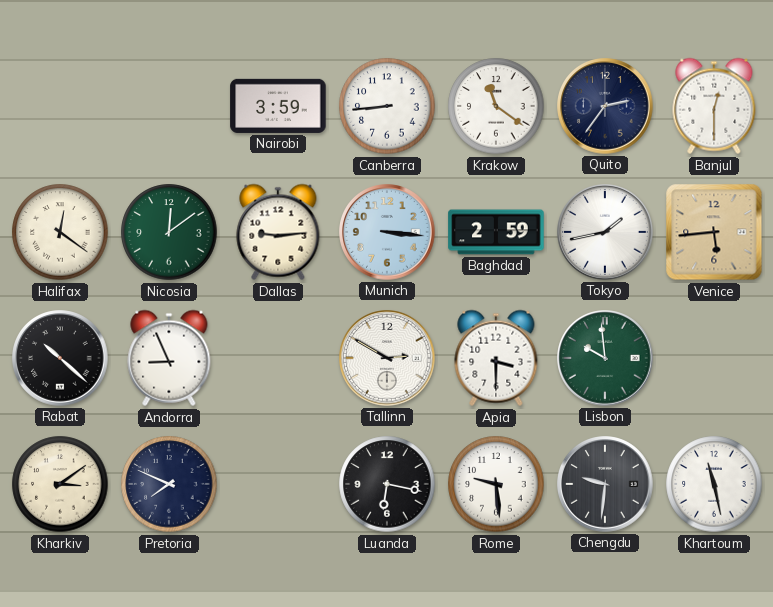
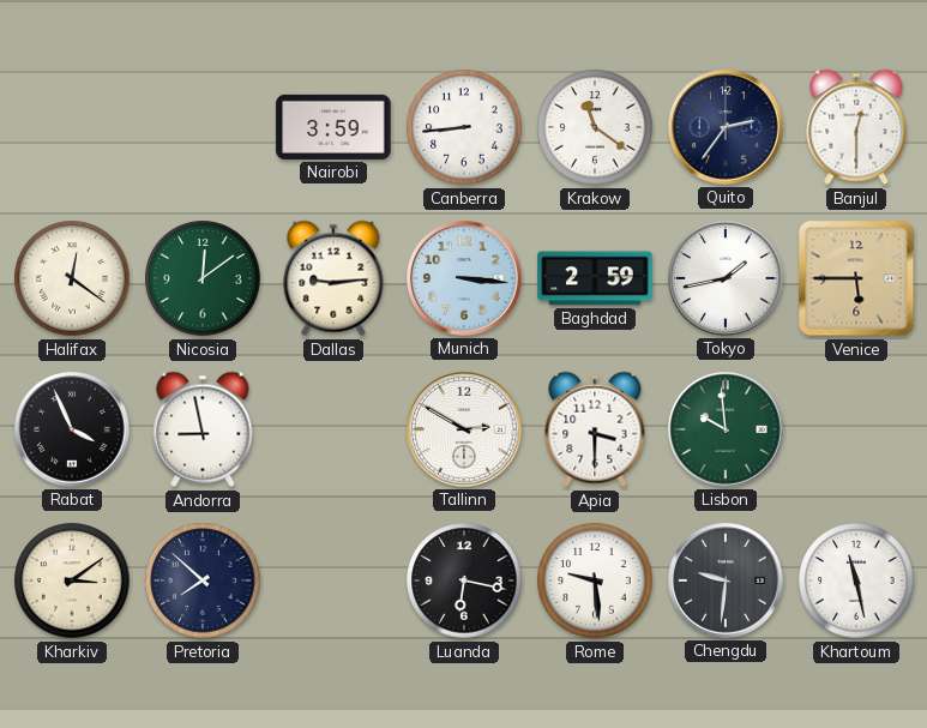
Venice: 5:44 -> 5:45 (856, 278)
Rabat: 10:22 -> 3:56 (72, 429)
Andorra: 8:56 -> 8:58 (203, 429)
Pretoria: 7:49 -> 7:52 (203, 580)
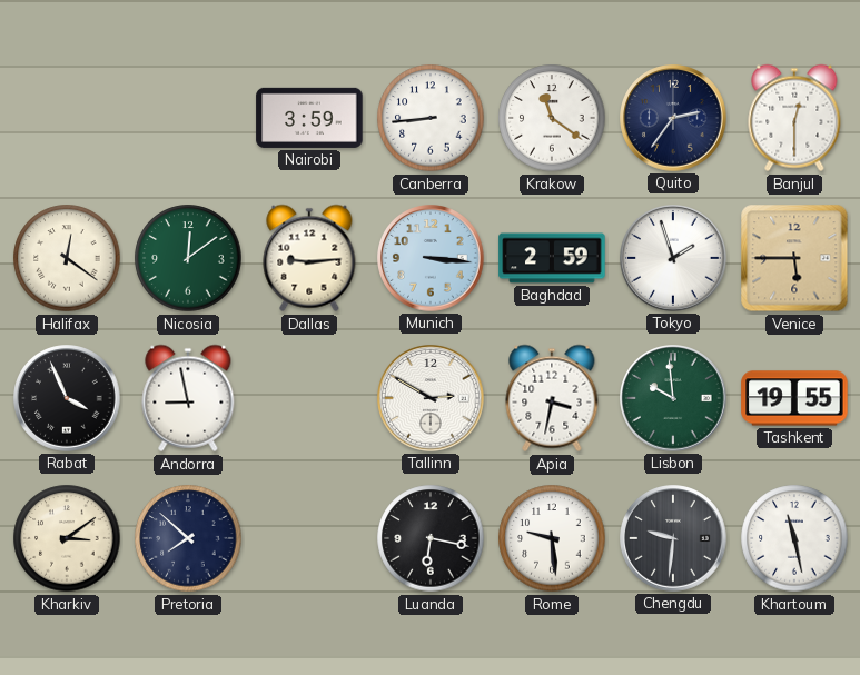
Tokyo: 1:43 -> 1:57 (673, 258)
Apia: 3:30 -> 3:32 (552, 398)
Tashkent: none -> 19:55 (794, 398)
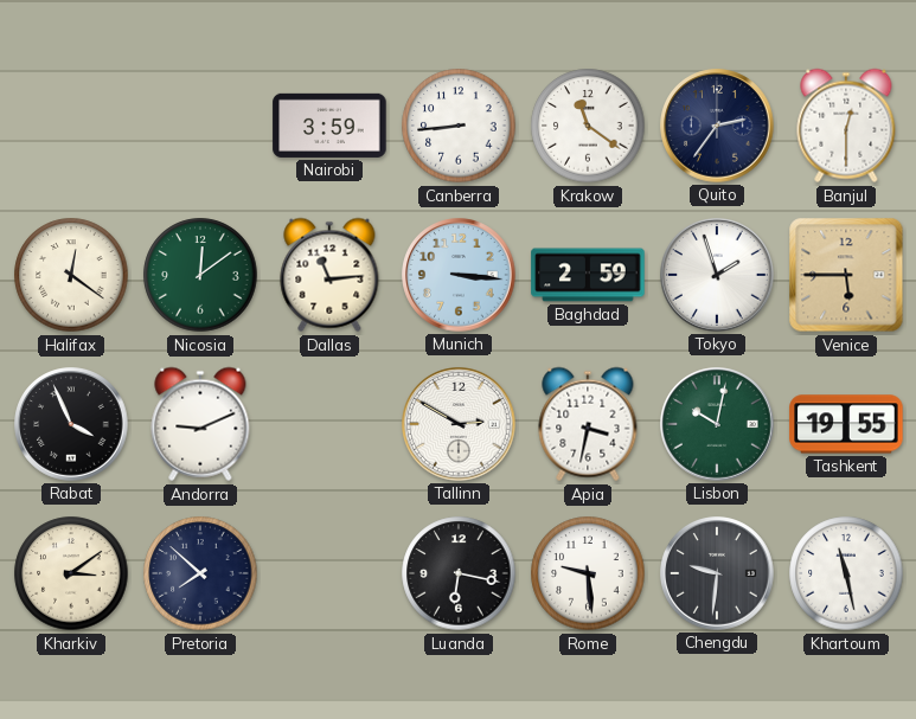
Dallas: 9:14 -> 11:14 (329, 275)
Andorra: 8:58 -> 9:11 (200, 424)
Lisbon: 9:59 -> 10:02 (717, 424)
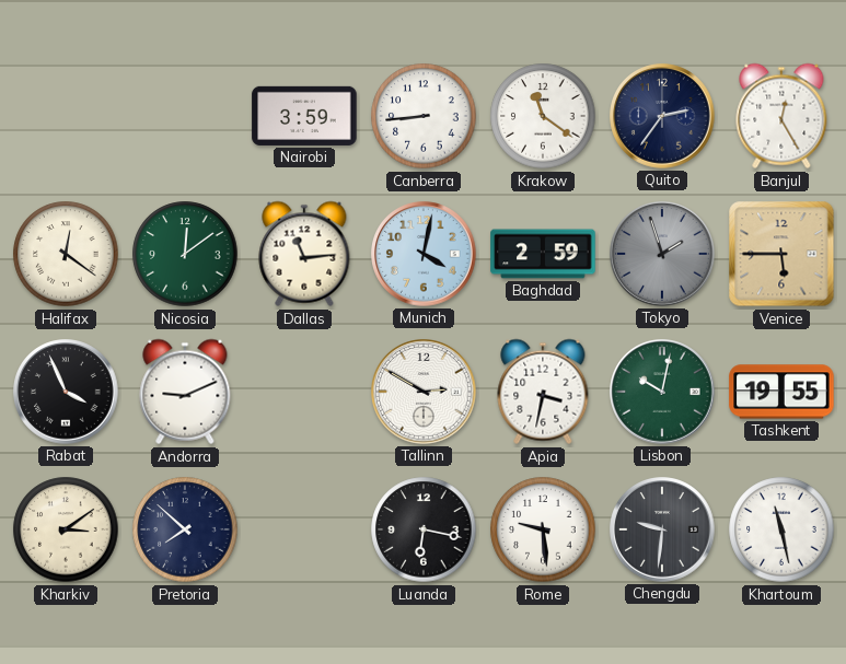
Banjul: 12:30 -> 12:25 (781, 116)
Munich: 3:16 -> 4:02 (424, 254)
Tokyo dial: white -> grey (662, 254)
